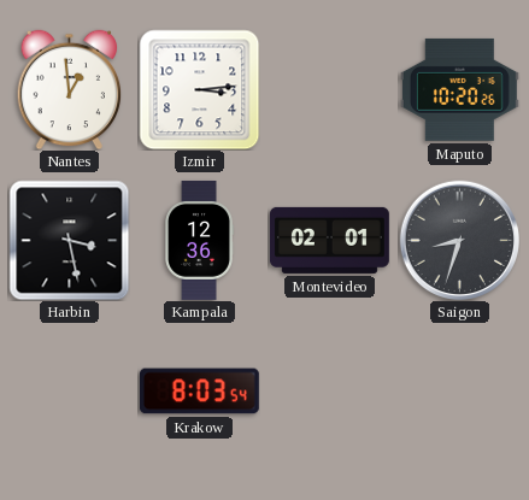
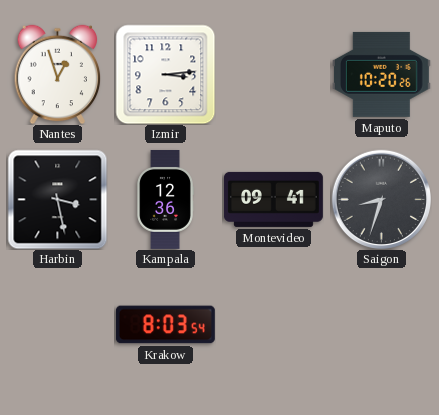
Nantes: 12:59 -> 12:57 (58, 74)
Montevideo: 02:01 -> 09:41 (273, 199)
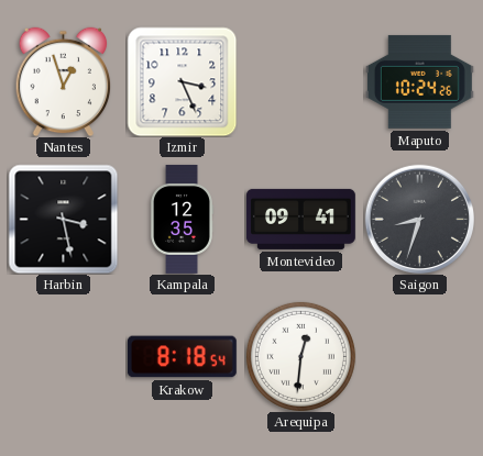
Izmir: 3:14 -> 3:26 (182, 81)
Maputo: 10:20 -> 10:24 (419, 81)
Kampala: 12:36 -> 12:35 (182, 219)
Krakow: 8:03 -> 8:18 (182, 357)
Arequipa: none -> 12:31 (300, 356)
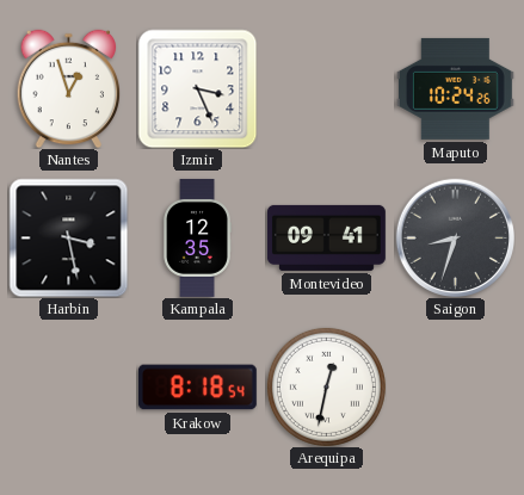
Arequipa: 12:31 -> 12:32 (326, 386)
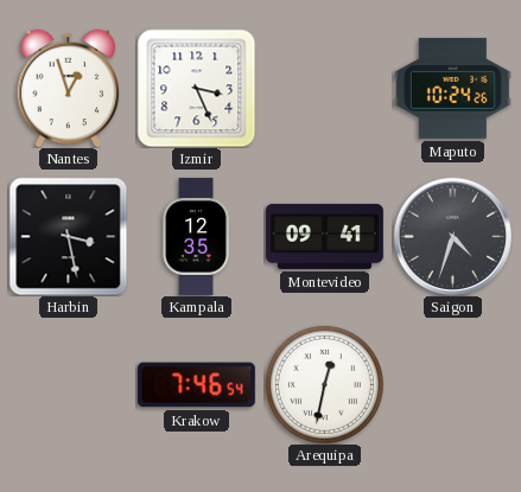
Saigon: 8:33 -> 4:33 (452, 236)
Krakow: 8:18 -> 7:46 (196, 385)
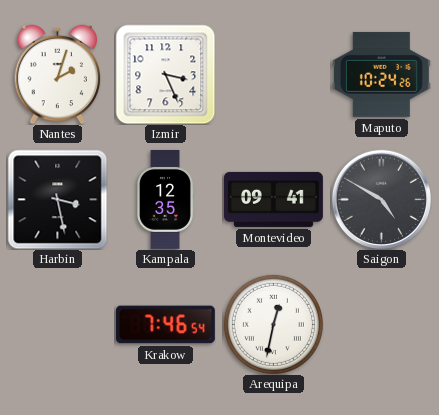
Nantes: 12:57 -> 2:03 (58, 74)
Saigon: 4:33 -> 4:50 (381, 199)
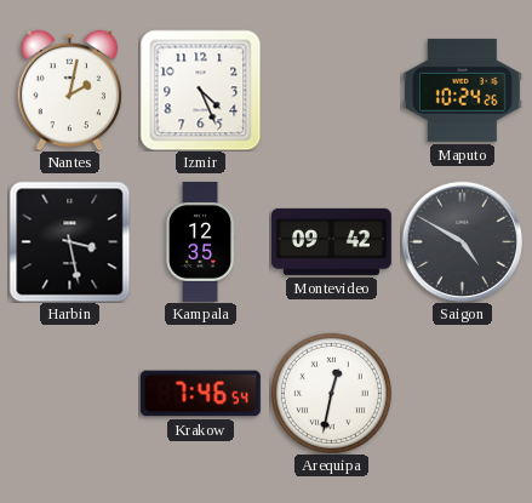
Nantes: 2:03 -> 2:02 (70, 90)
Izmir: 3:26 -> 4:26 (200, 90)
Montevideo: 09:41 -> 09:42 (331, 241)
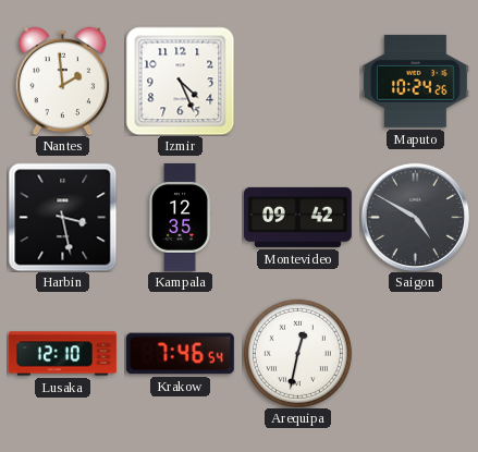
Nantes: 2:02 -> 1:59 (63, 81)
Lusaka: none -> 12:10 (62, 354)
